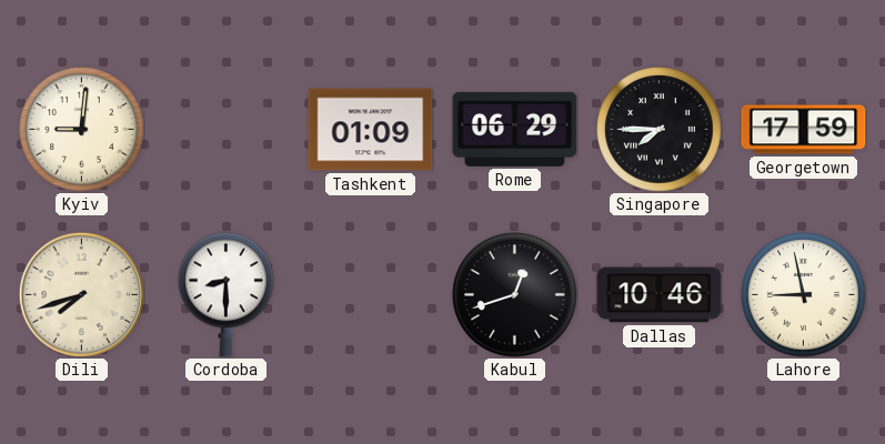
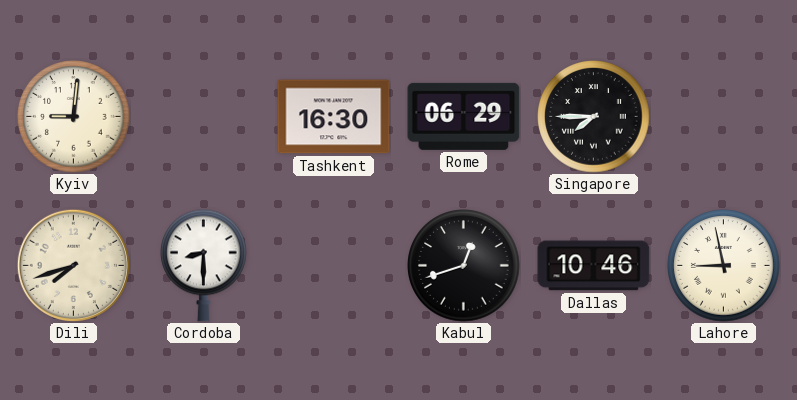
Tashkent: 01:09 -> 16:30 (334, 117)
Georgetown: 17:59 -> none (804, 130)
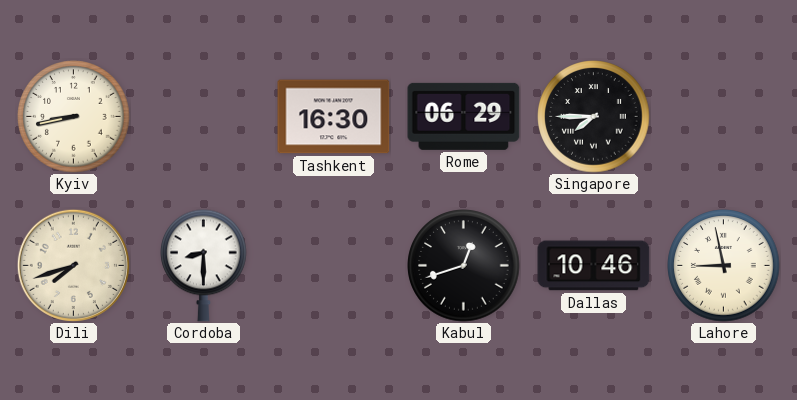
Kyiv: 9:01 -> 8:43 (74, 117)
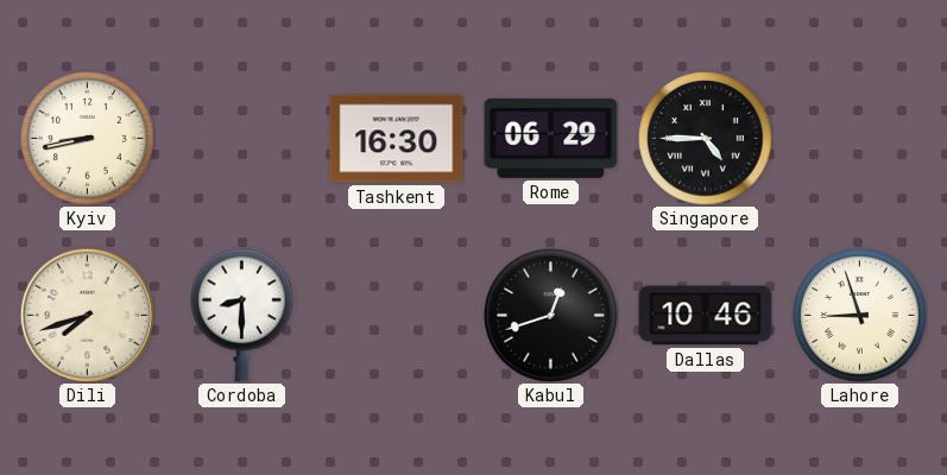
Singapore: 7:45 -> 4:45 (706, 139)
Lahore: 8:58 -> 8:57 (860, 316)
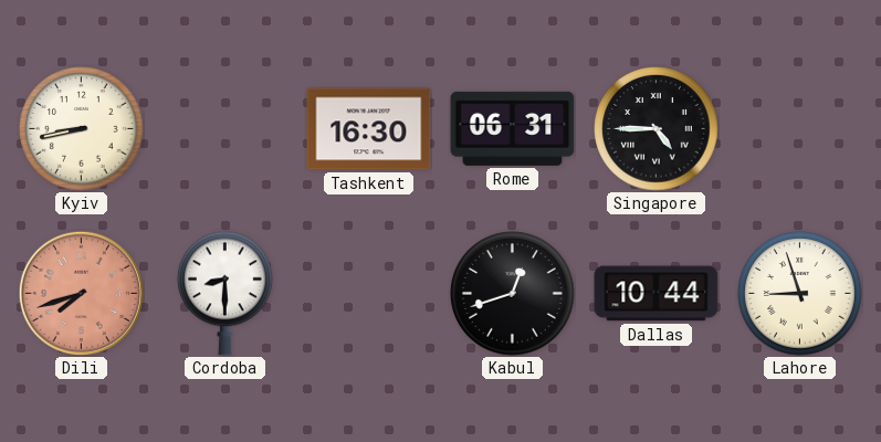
Rome: 06:29 -> 06:31 (513, 128)
Dili dial: cream -> salmon (81, 293)
Dallas: 10:46 -> 10:44 (657, 294)
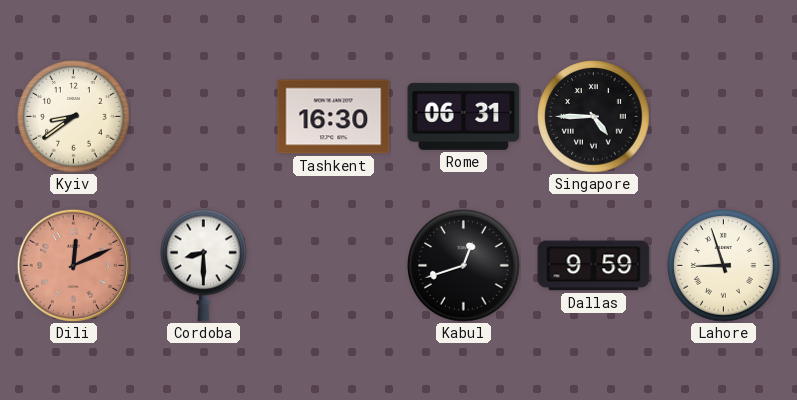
Kyiv: 8:43 -> 8:39 (74, 117)
Dili: 7:42 -> 12:11 (73, 265)
Dallas: 10:44 -> 9:59 (594, 266)
